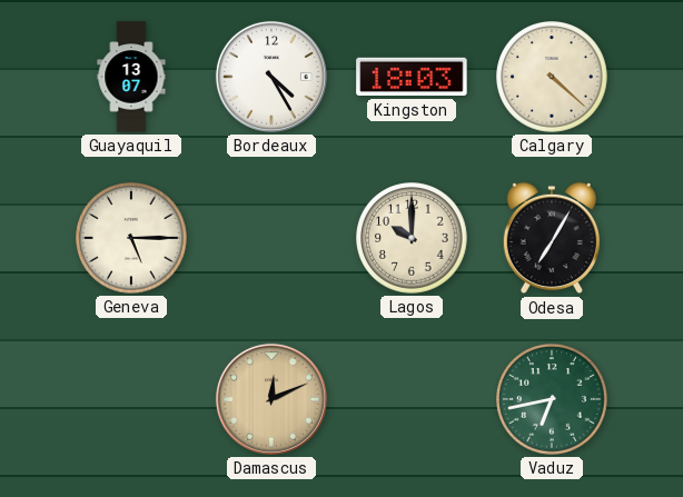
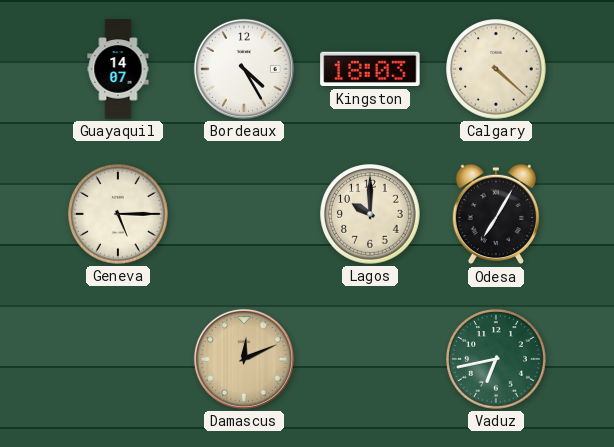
Guayaquil: 13:07 -> 14:07 (118, 69)
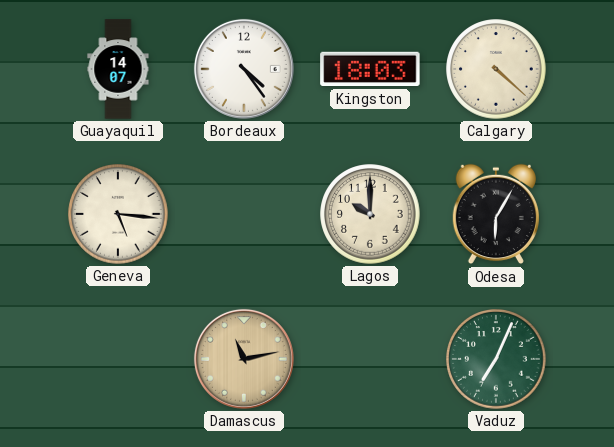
Bordeaux: 4:25 -> 4:24 (244, 69)
Geneva: 5:15 -> 5:16 (118, 214)
Odesa: 7:05 -> 6:05 (495, 214)
Damascus: 12:11 -> 11:13 (244, 359)
Vaduz: 6:43 -> 7:04 (496, 359)
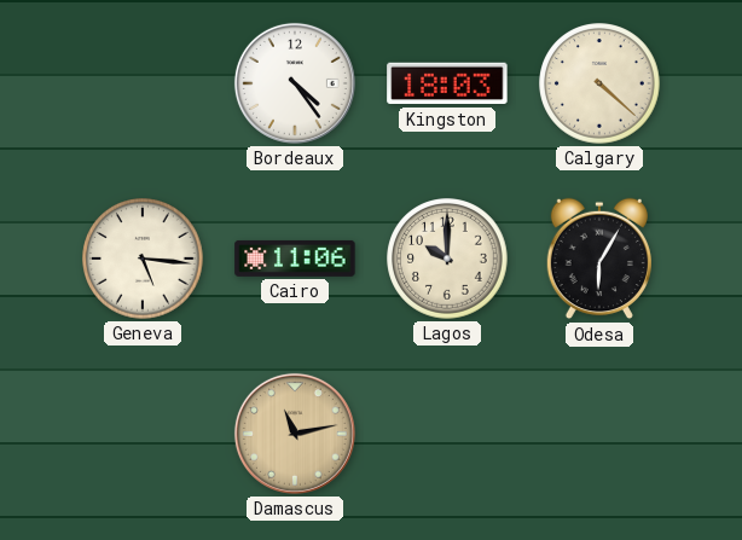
Guayaquil: 14:07 -> none (118, 69)
Cairo: none -> 11:06 (295, 259)
Vaduz: 7:04 -> none (496, 359)
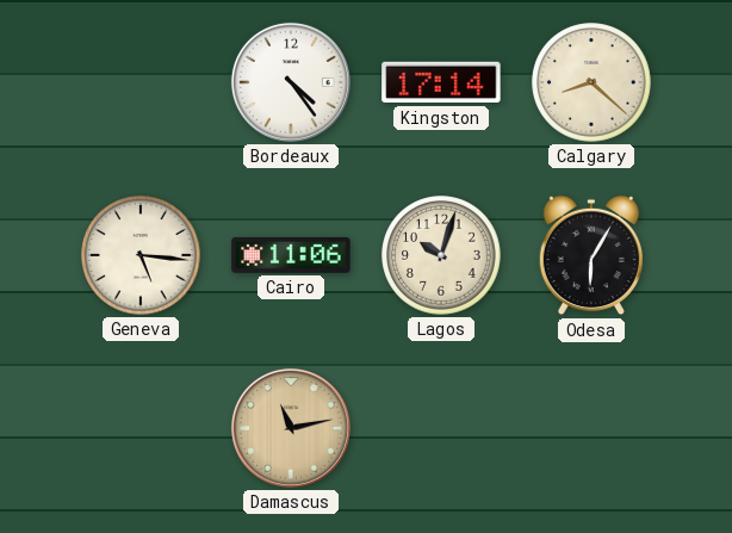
Kingston: 18:03 -> 17:14 (441, 82)
Calgary: 4:22 -> 8:22 (591, 82)
Lagos: 10:00 -> 10:03 (441, 255)
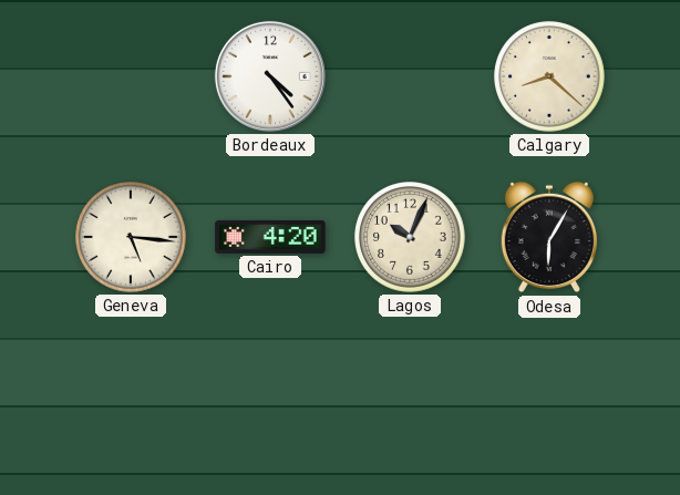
Kingston: 17:14 -> none (441, 82)
Cairo: 11:06 -> 4:20 (270, 237)
Lagos: 10:03 -> 10:04 (410, 237)
Damascus: 11:13 -> none (291, 428)
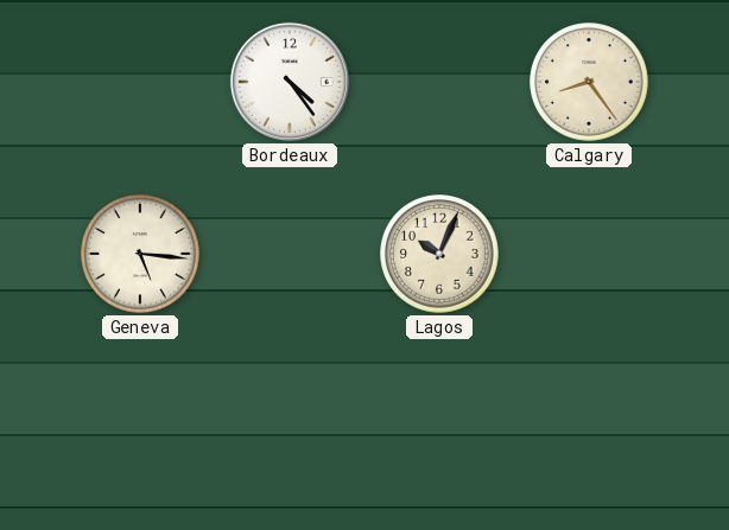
Calgary: 8:22 -> 8:24 (589, 82)
Cairo: 4:20 -> none (270, 237)
Odesa: 6:05 -> none (548, 237)
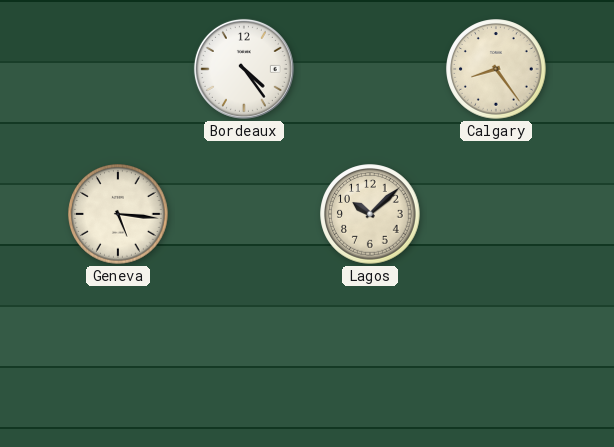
Lagos: 10:04 -> 10:08 (370, 214)
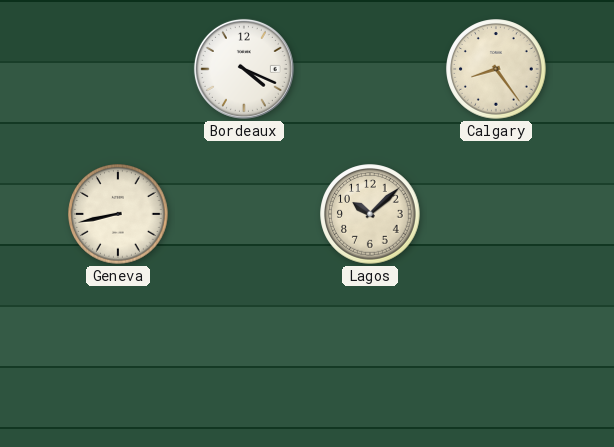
Bordeaux: 4:24 -> 4:19 (244, 69)
Geneva: 5:16 -> 8:43 (118, 214)
